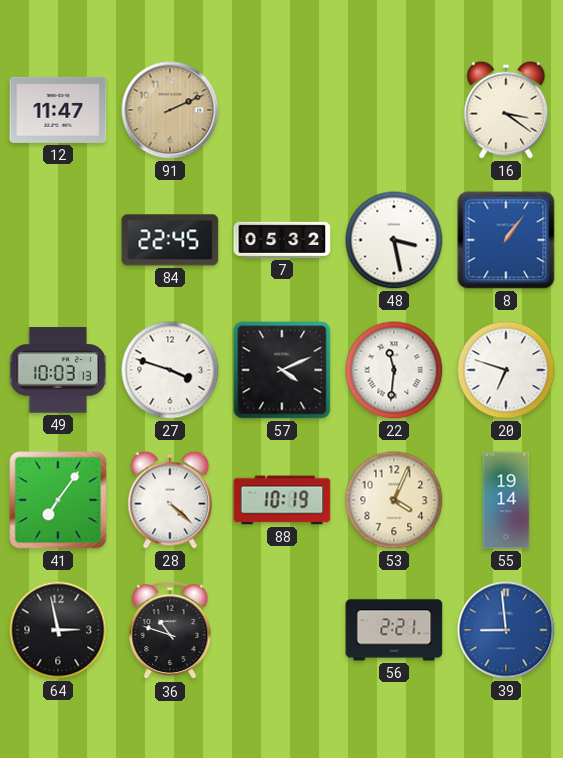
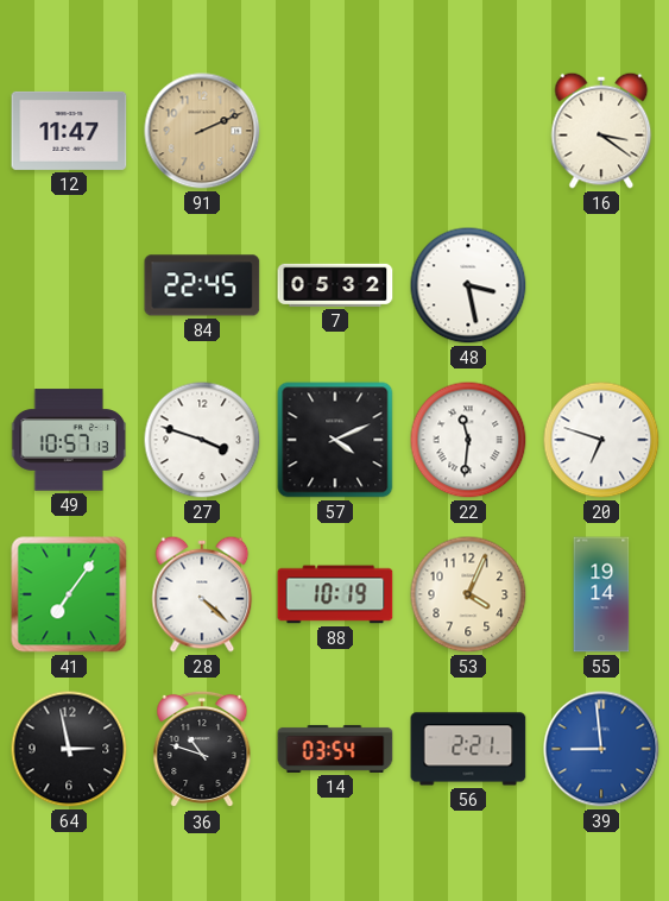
8: 1:06 -> none (506, 240)
49: 10:03 -> 10:57 (70, 440)
14: none -> 03:54 (335, 749)
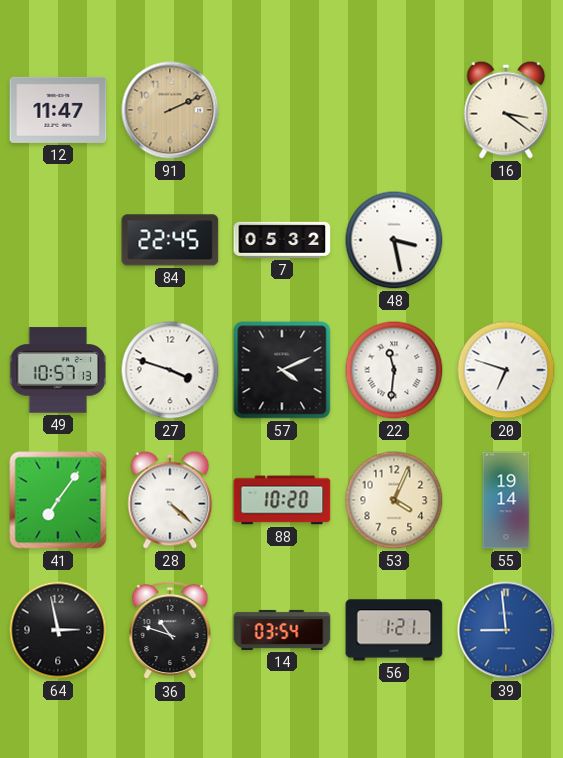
88: 10:19 -> 10:20 (282, 500)
56: 2:21 -> 1:21 (394, 630)
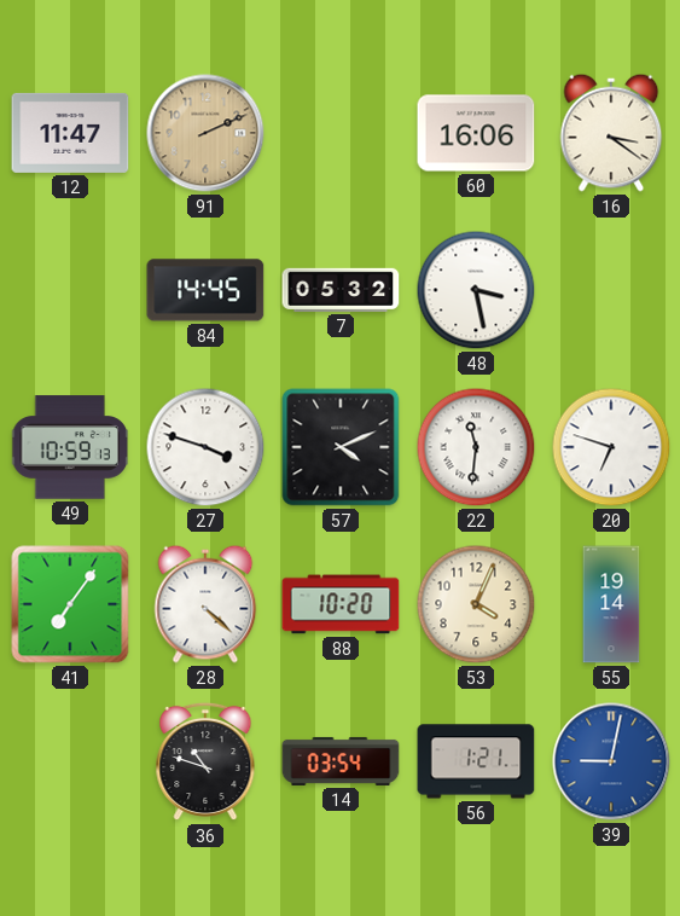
60: none -> 16:06 (476, 133)
84: 22:45 -> 14:45 (205, 290)
49: 10:57 -> 10:59 (71, 447)
64: 2:58 -> none (58, 630)
39: 8:59 -> 9:02 (611, 761)
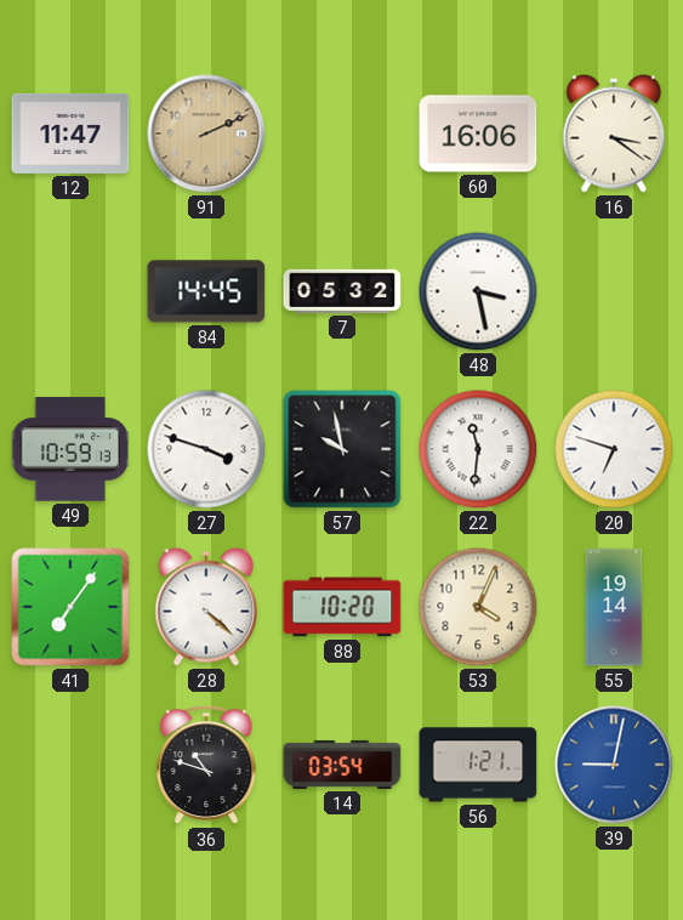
57: 4:11 -> 9:58 (342, 449)
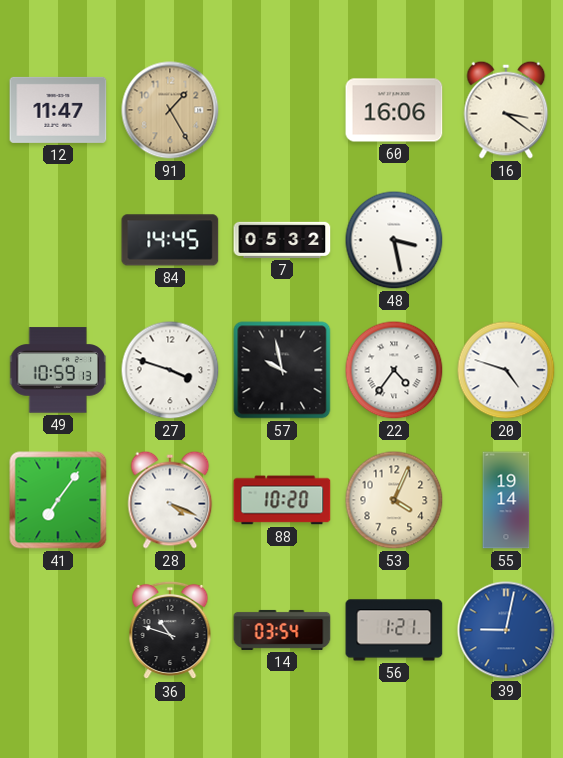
91: 2:11 -> 1:25 (170, 110)
22: 11:31 -> 4:36 (394, 370)
20: 6:48 -> 4:48 (506, 370)
28: 4:22 -> 4:19 (170, 500)
